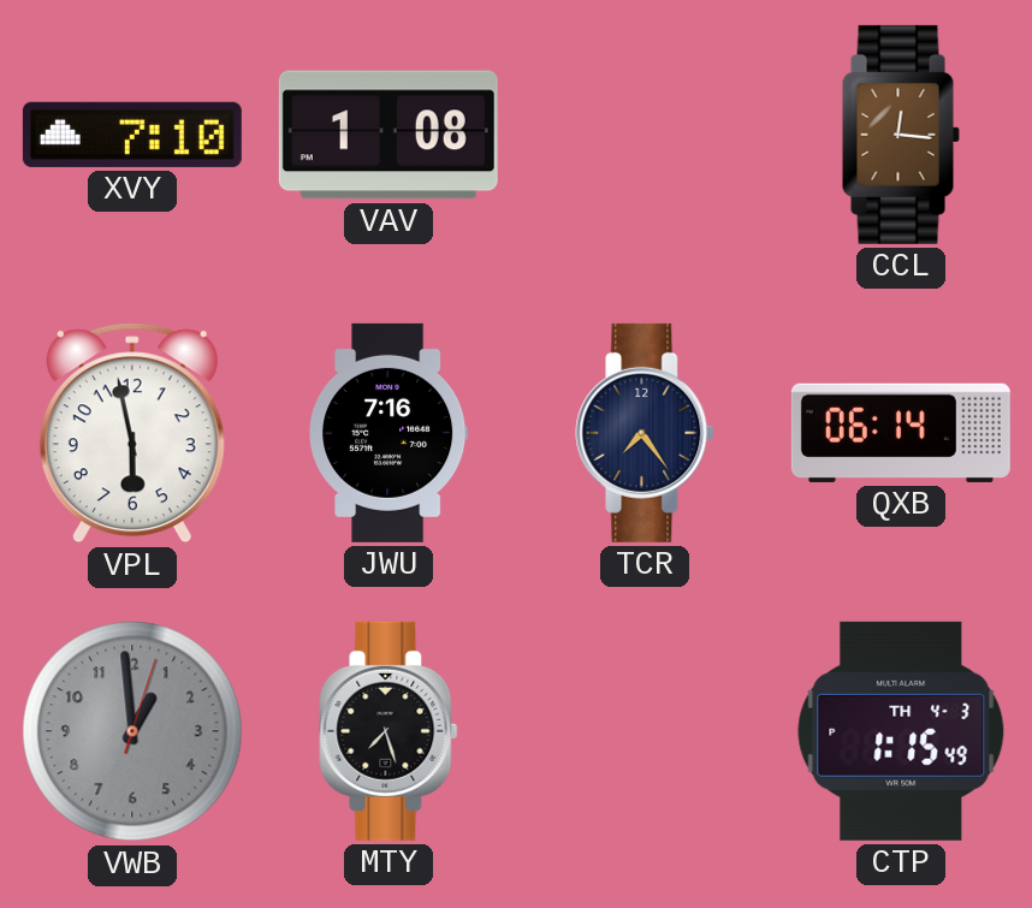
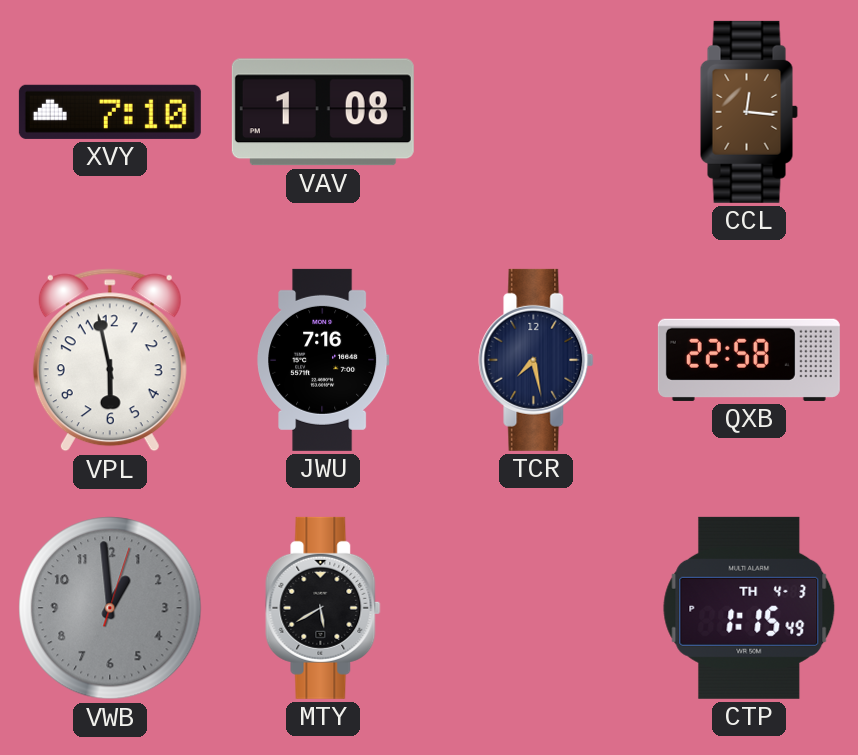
TCR: 7:24 -> 7:28 (536, 360)
QXB: 06:14 -> 22:58 (749, 360)
MTY: 7:27 -> 5:40 (323, 608)
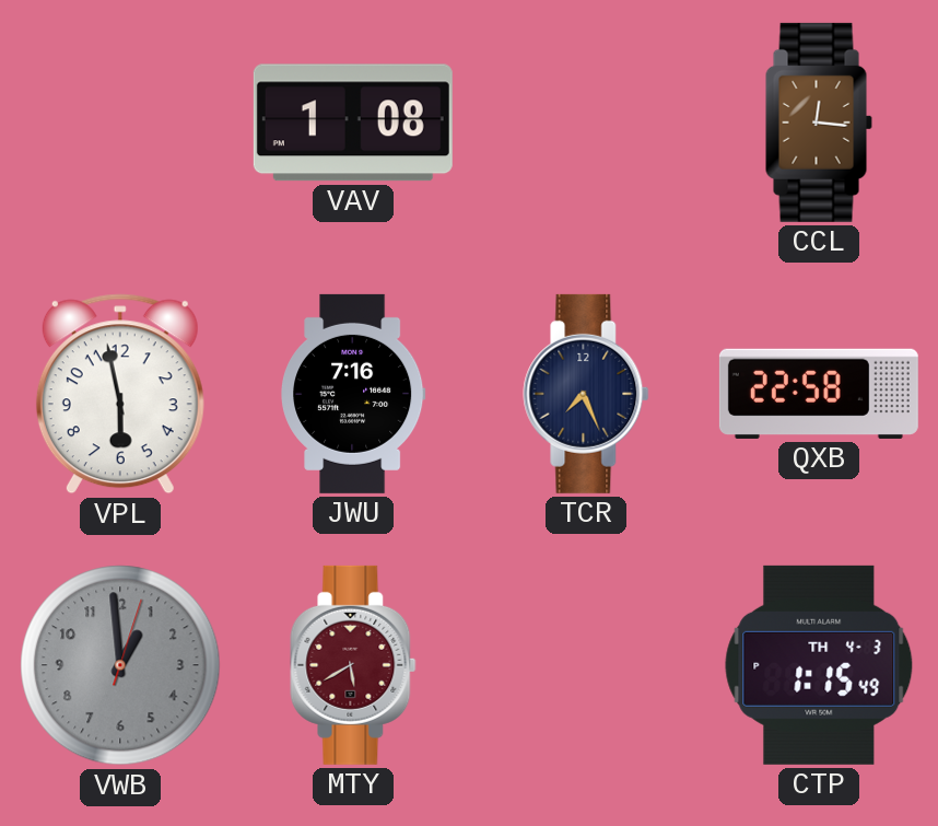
XVY: 7:10 -> none (110, 112)
TCR: 7:28 -> 7:26 (586, 394)
MTY dial: black -> burgundy (353, 665)
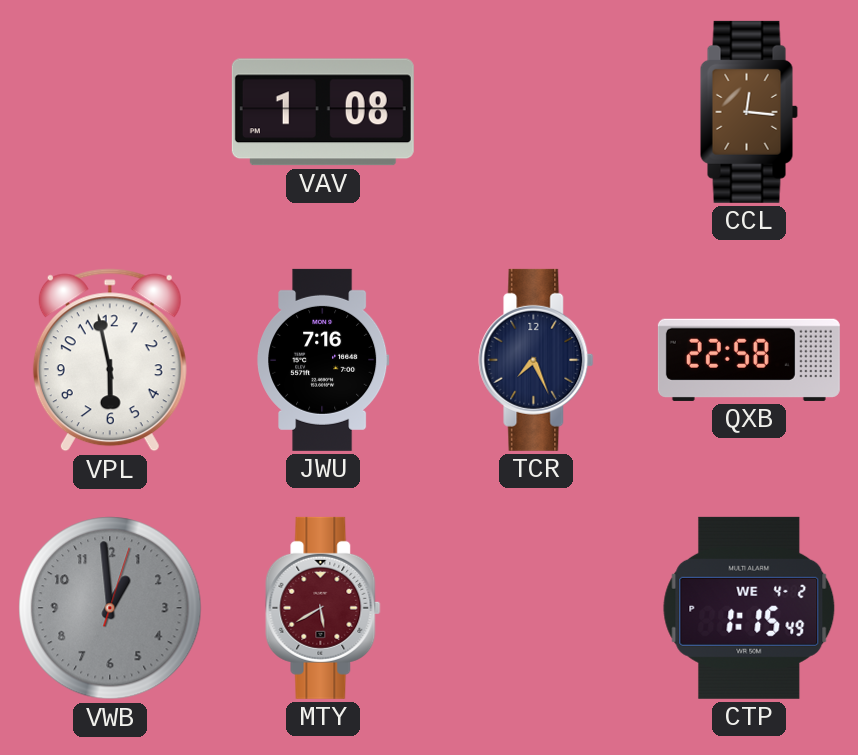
CTP date: TH 4-3 -> WE 4-2 (749, 608)
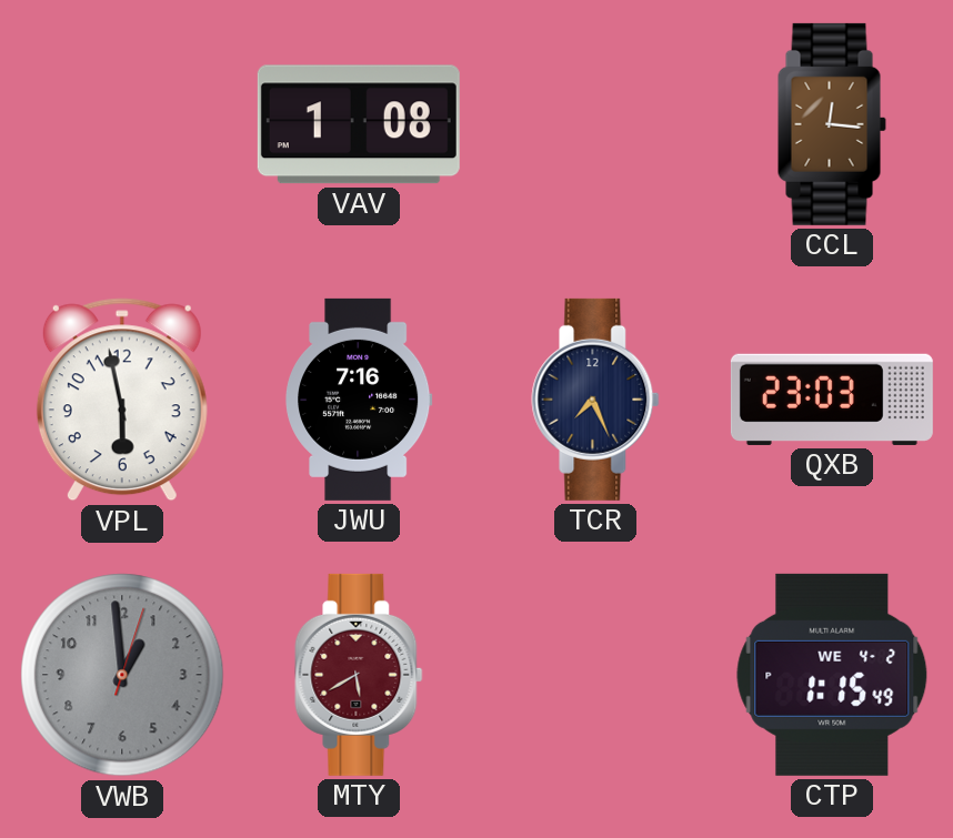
QXB: 22:58 -> 23:03 (832, 400)
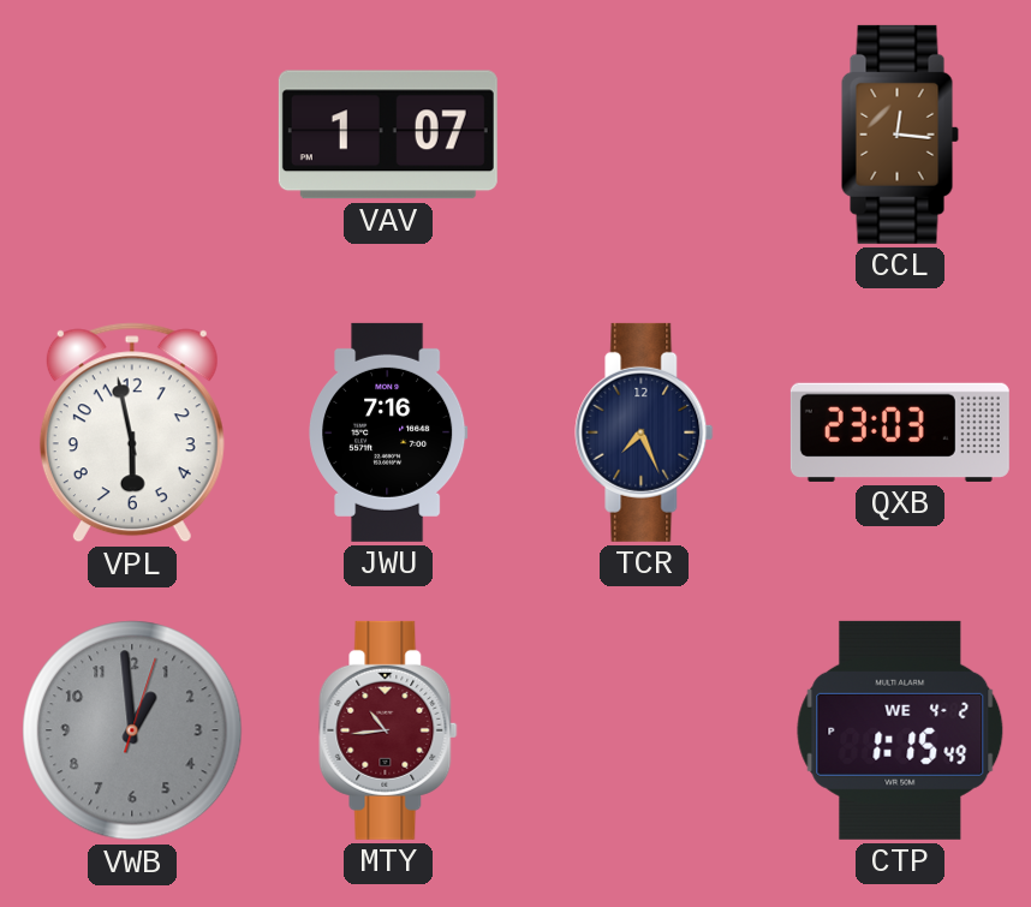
VAV: 1:08 -> 1:07 (388, 135)
MTY: 5:40 -> 10:44 (388, 730)
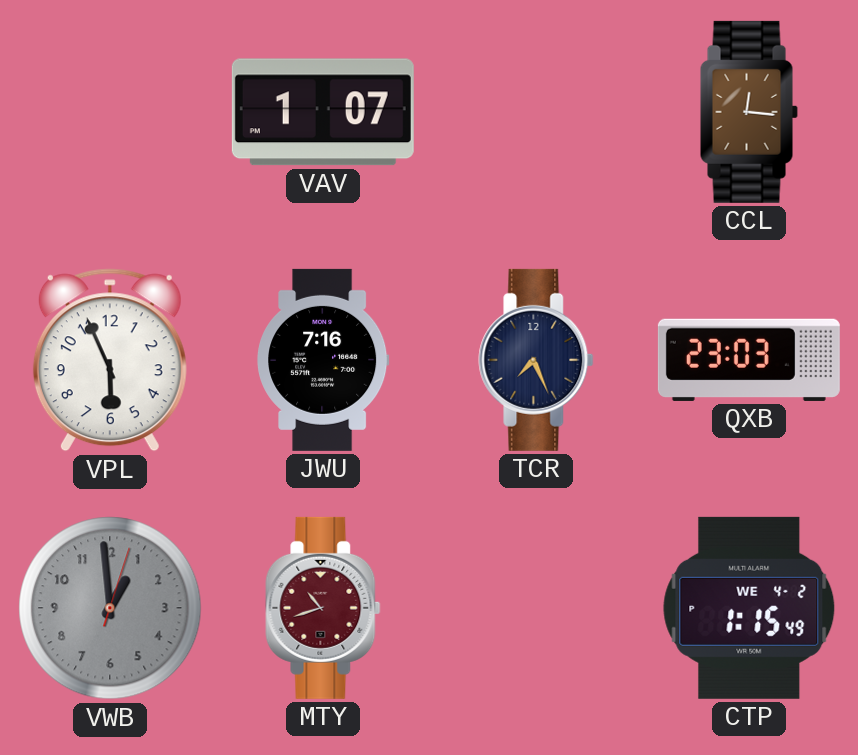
VPL: 5:58 -> 5:56 (110, 360)
MTY: 10:44 -> 10:42 (323, 608)
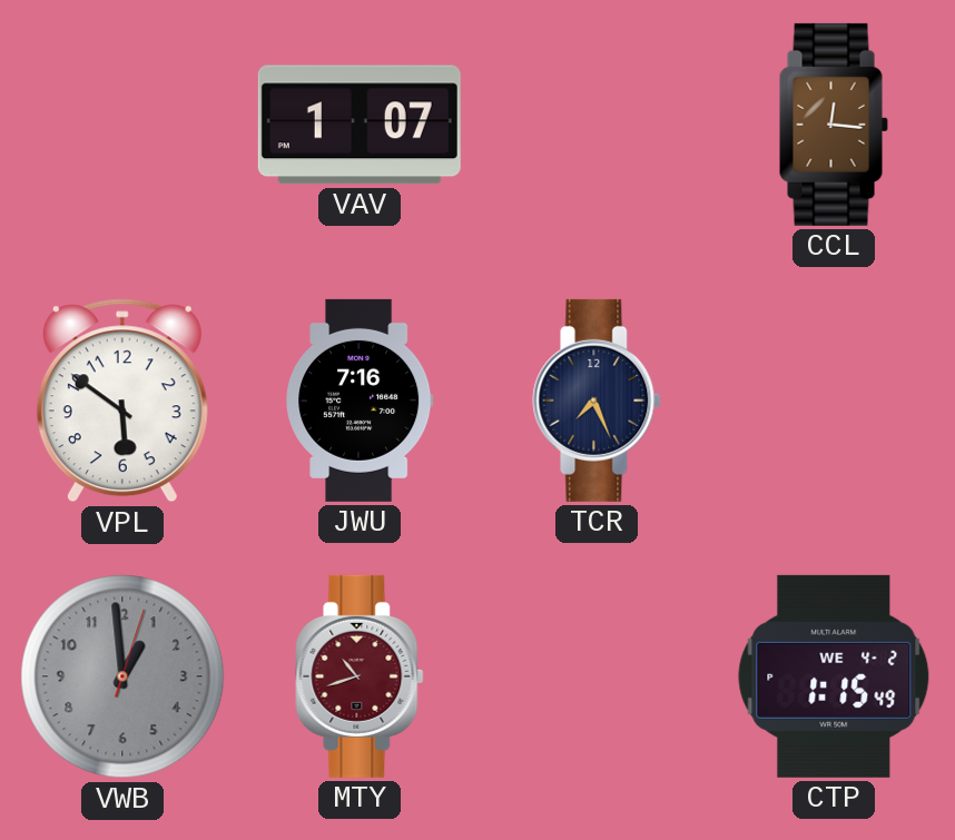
VPL: 5:56 -> 5:51 (122, 401)
QXB: 23:03 -> none (749, 360)
